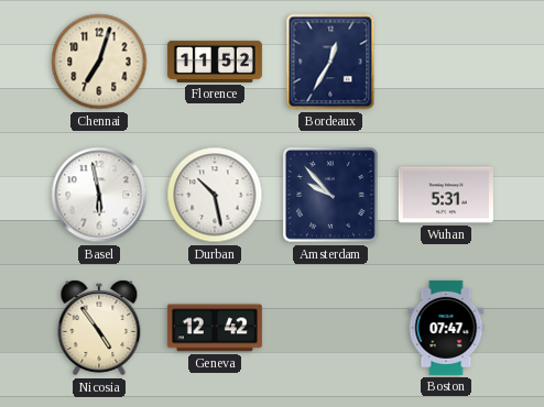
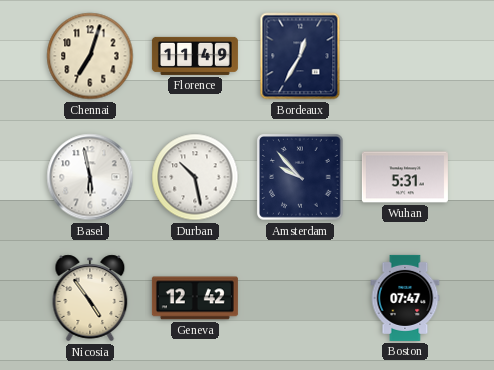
Florence: 11:52 -> 11:49 (195, 56)
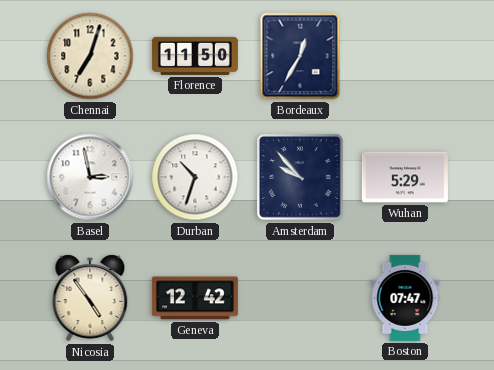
Florence: 11:49 -> 11:50 (195, 56)
Basel: 5:58 -> 2:58 (90, 177)
Durban: 10:28 -> 10:33 (195, 177)
Wuhan: 5:31 -> 5:29 (405, 177)
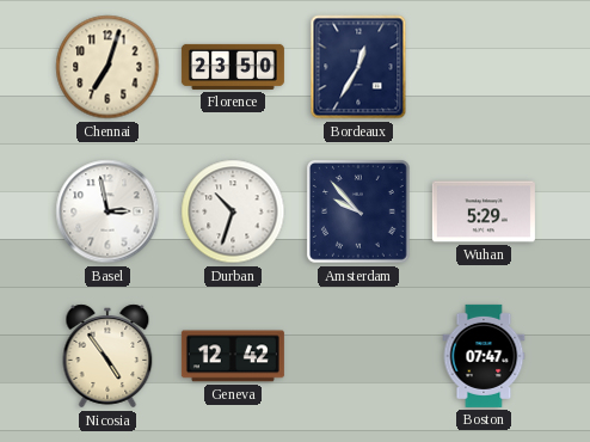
Florence: 11:50 -> 23:50 (233, 67)
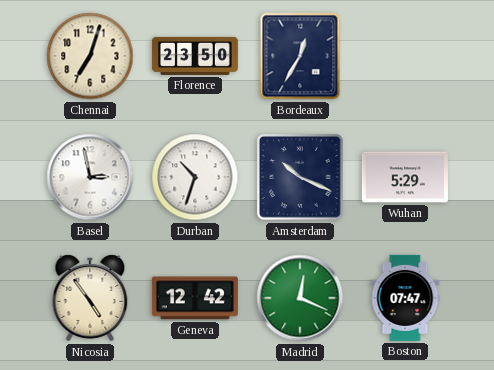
Amsterdam: 9:53 -> 10:19 (301, 178)
Madrid: none -> 12:19 (300, 298)
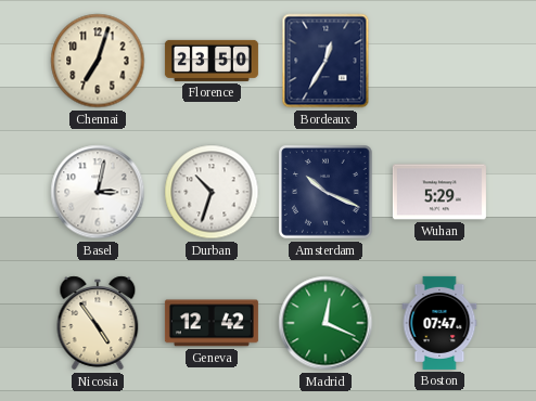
Basel: 2:58 -> 3:02 (98, 192)
